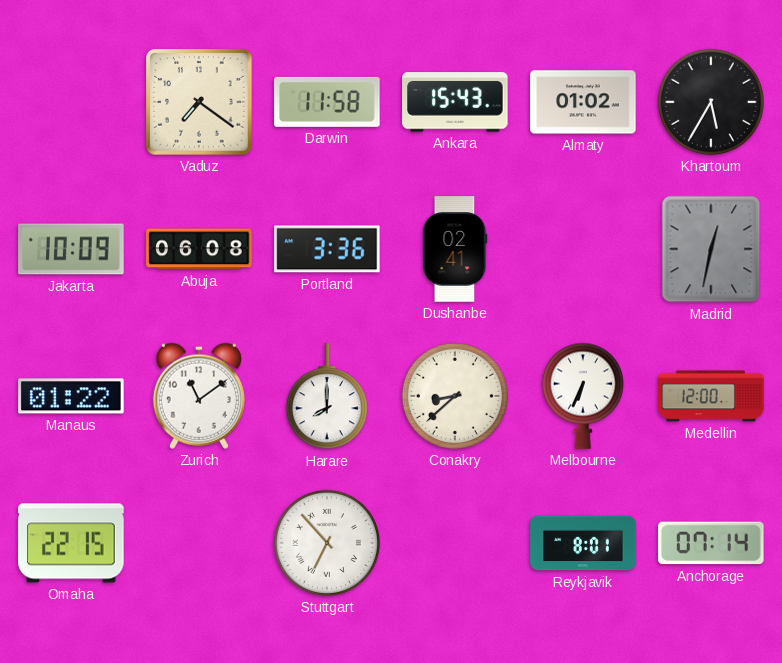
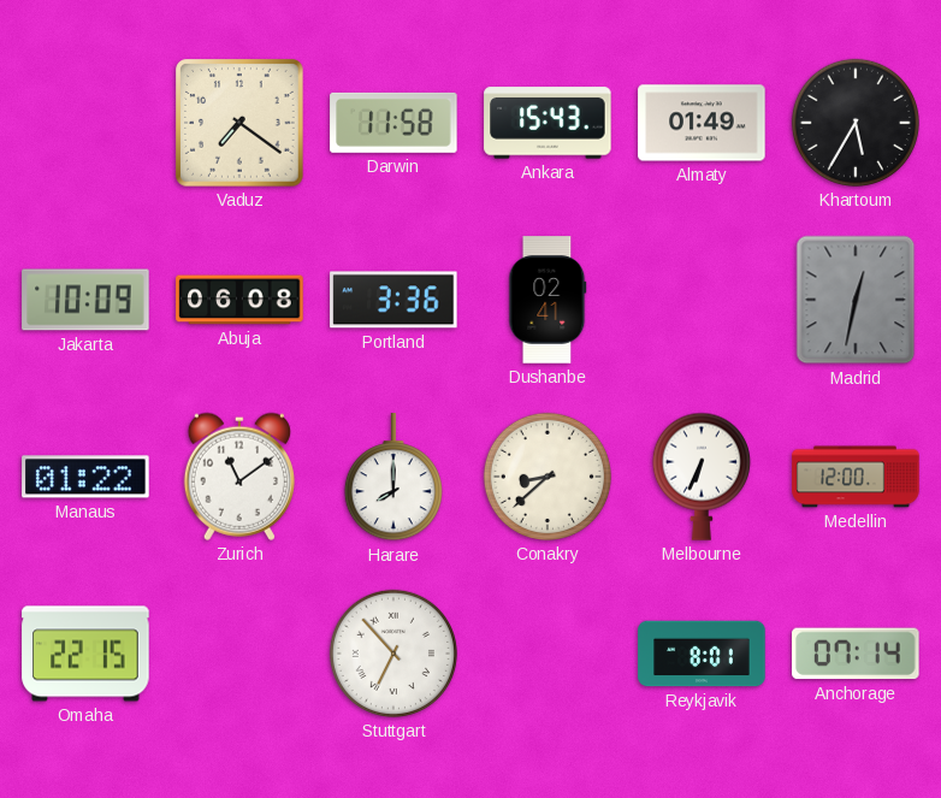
Almaty: 01:02 -> 01:49 (702, 123)
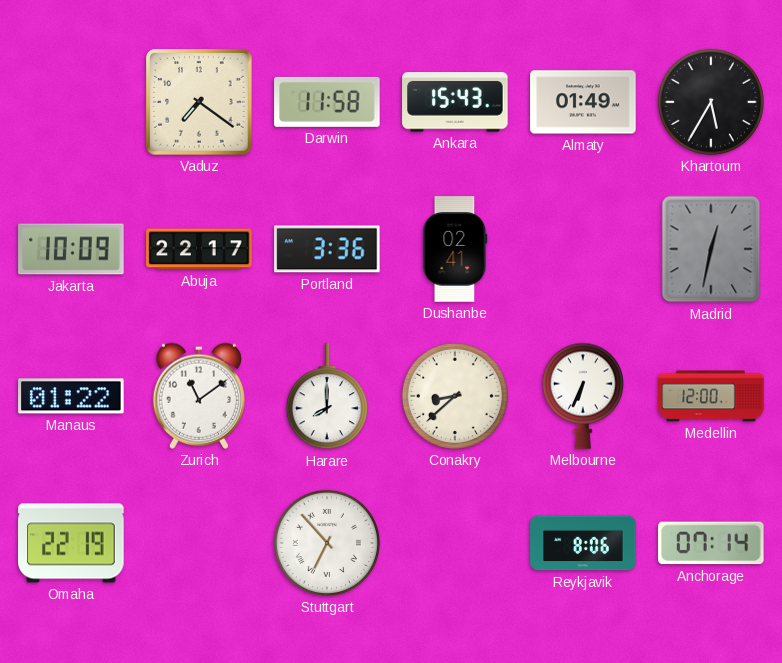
Abuja: 06:08 -> 22:17 (199, 249)
Omaha: 22:15 -> 22:19 (71, 543)
Reykjavik: 8:01 -> 8:06 (583, 543)
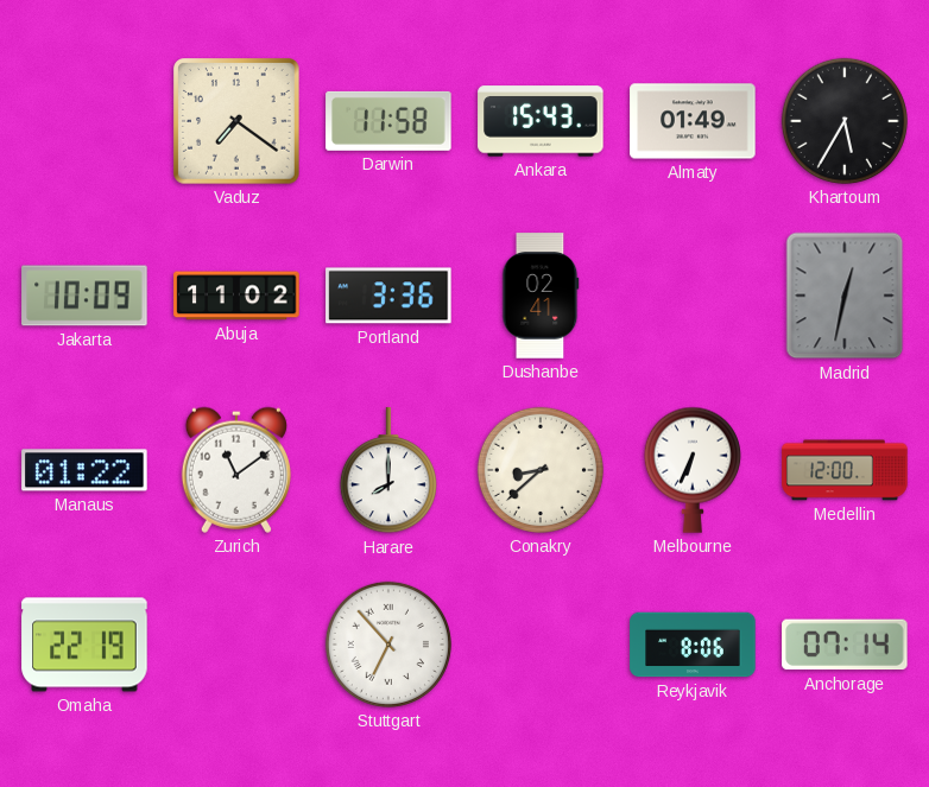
Abuja: 22:17 -> 11:02 (236, 296)
